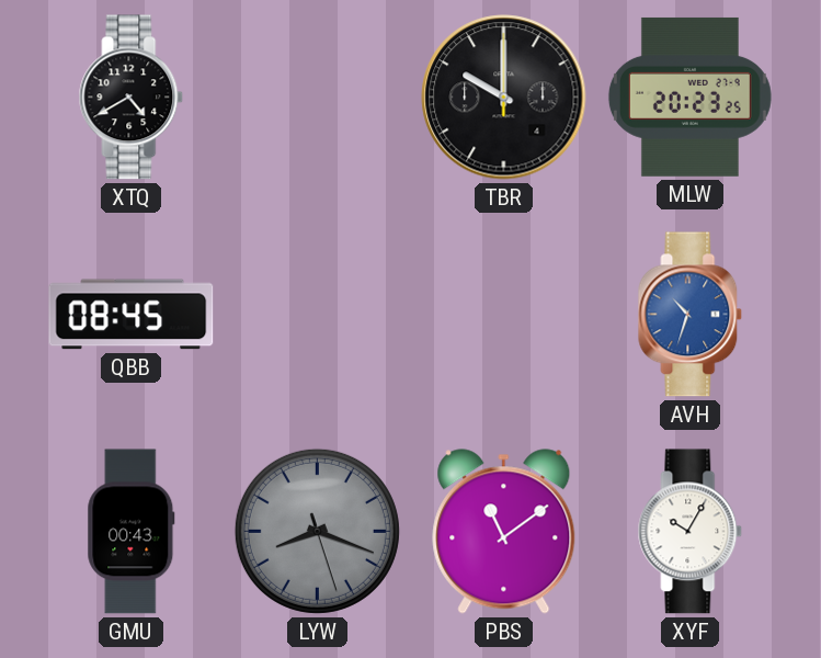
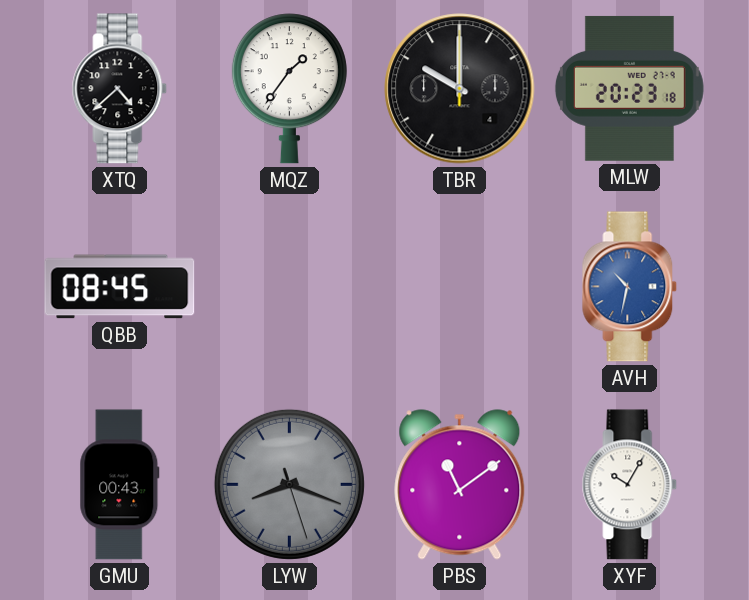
XTQ: 4:40 -> 4:38 (120, 89)
MQZ: none -> 1:36 (289, 89)
MLW: 20:23:25 -> 20:23:18 (629, 88)
AVH: 10:33 -> 10:32 (630, 287)
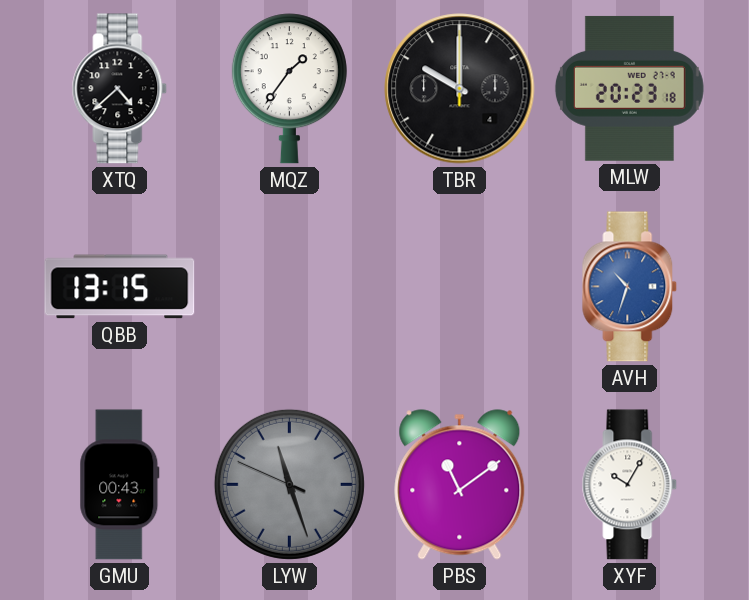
QBB: 08:45 -> 13:15 (120, 287)
AVH: 10:32 -> 10:33 (630, 287)
LYW: 8:18 -> 11:26 (289, 484)
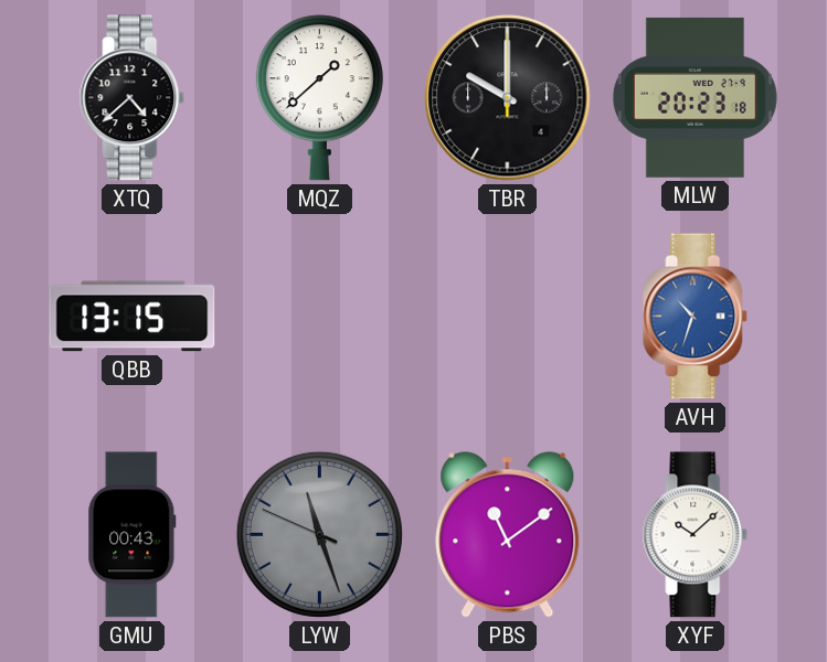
MQZ: 1:36 -> 1:38 (319, 98)
XYF: 10:05 -> 10:08 (696, 535)
